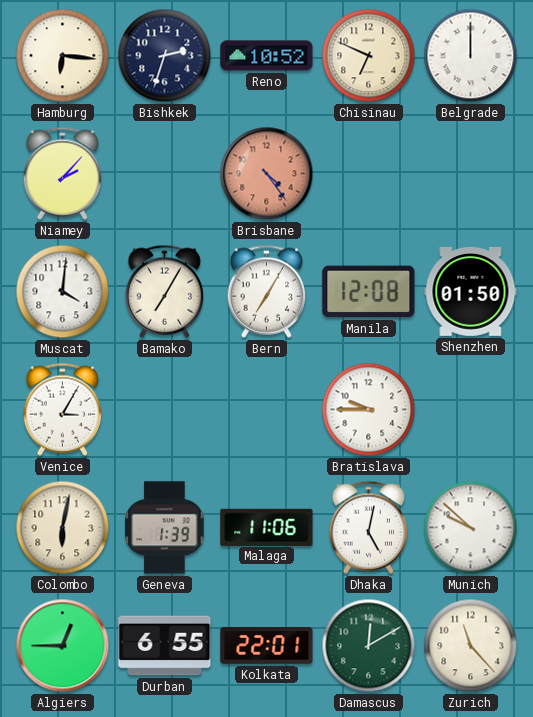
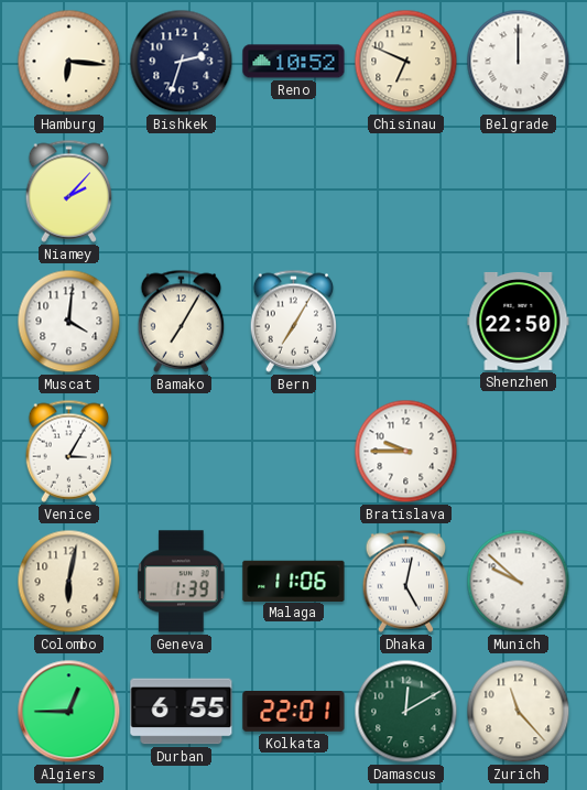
Brisbane: 4:24 -> none (267, 174)
Manila: 12:08 -> none (369, 292)
Shenzhen: 01:50 -> 22:50 (519, 321)
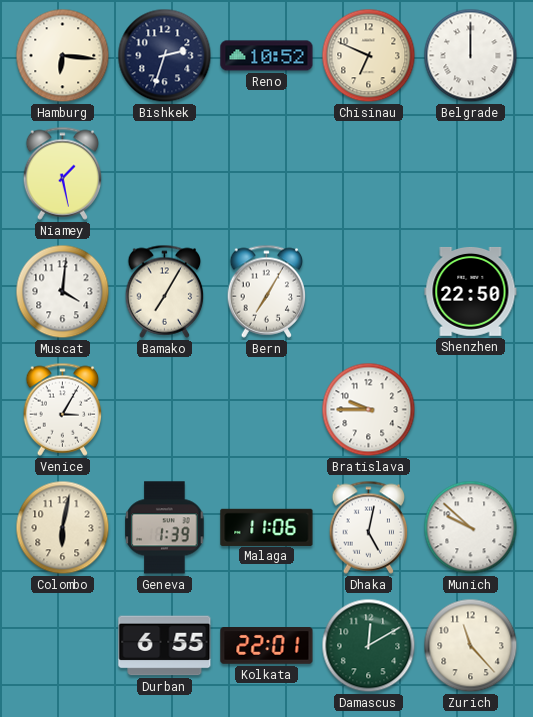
Niamey: 2:07 -> 1:28 (63, 173)
Algiers: 12:45 -> none (69, 712)
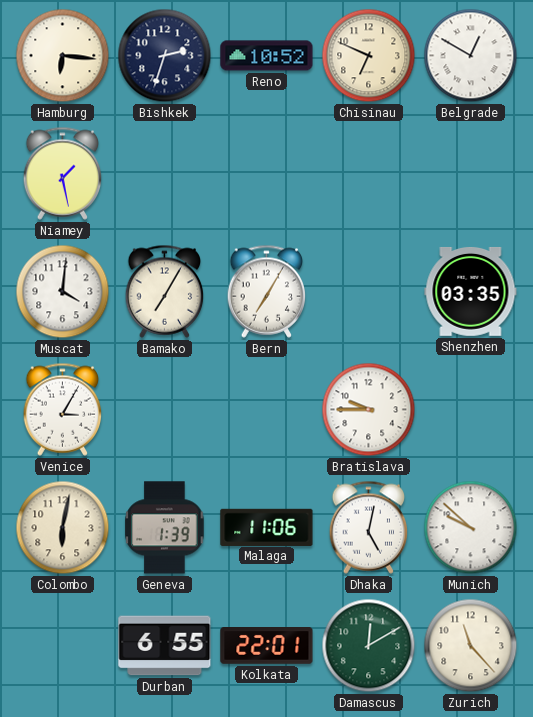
Belgrade: 12:00 -> 12:50 (471, 56)
Shenzhen: 22:50 -> 03:35 (471, 291)
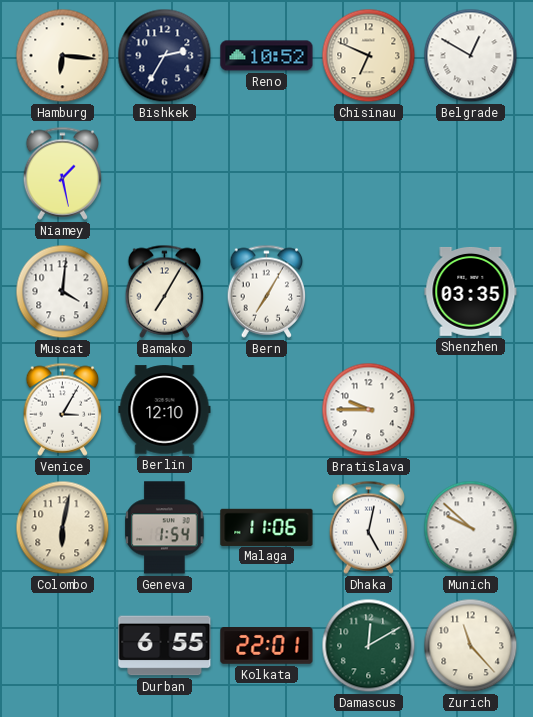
Bishkek: 2:33 -> 2:35 (165, 56)
Berlin: none -> 12:10 (165, 410)
Geneva: 1:39 -> 1:54 (165, 528)
